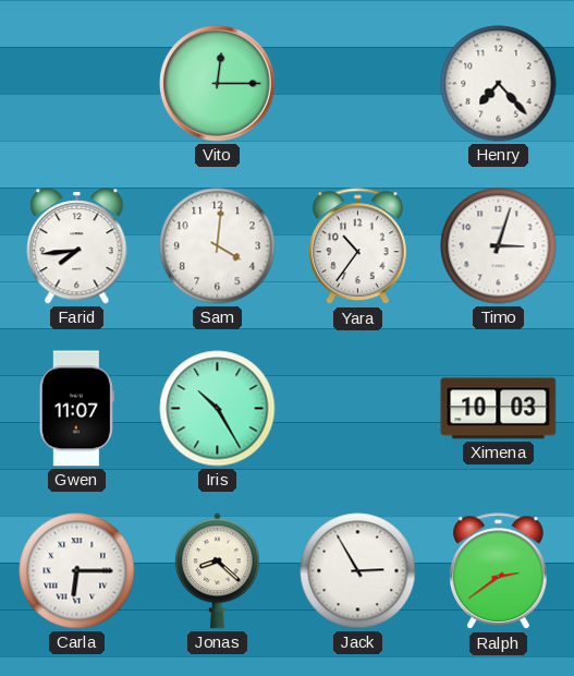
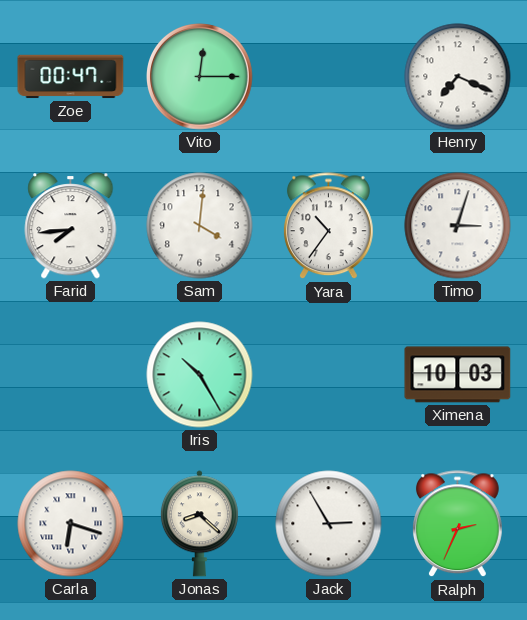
Zoe: none -> 00:47 (71, 77)
Henry: 7:23 -> 7:19 (458, 77)
Gwen: 11:07 -> none (76, 409)
Carla: 6:15 -> 6:18 (71, 524)
Ralph: 2:39 -> 2:34 (457, 524)
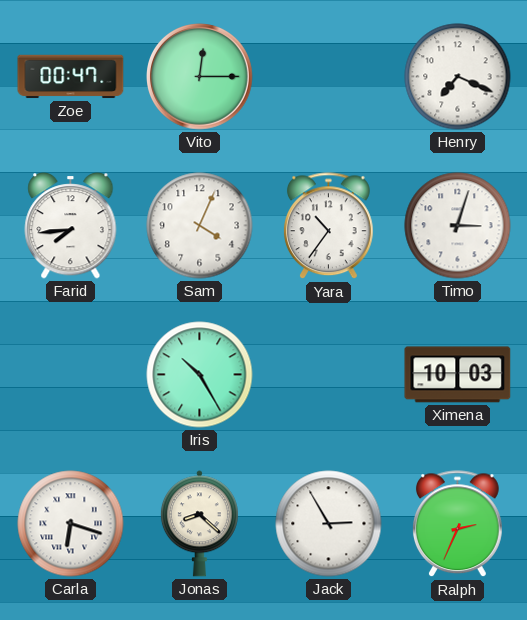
Sam: 4:01 -> 4:04 (200, 226)
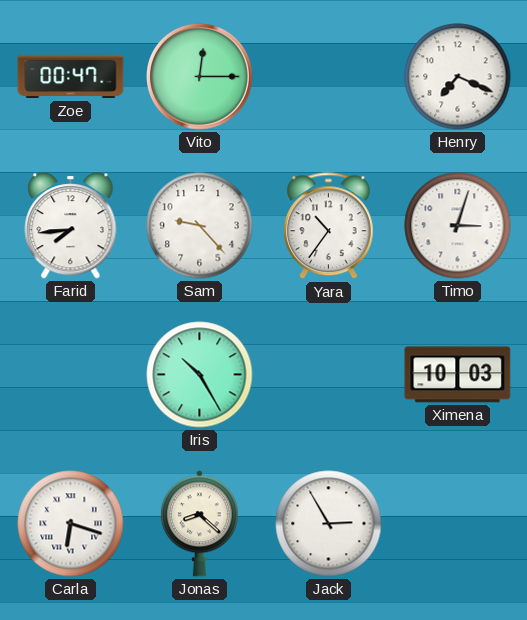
Sam: 4:04 -> 9:23 (200, 226)
Ralph: 2:34 -> none (457, 524)
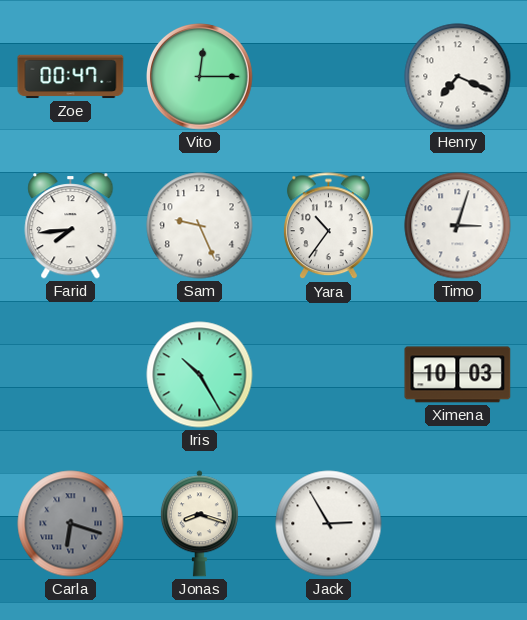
Sam: 9:23 -> 9:26 (200, 226)
Carla dial: white -> grey (71, 524)
Jonas: 8:22 -> 8:18 (199, 524)
